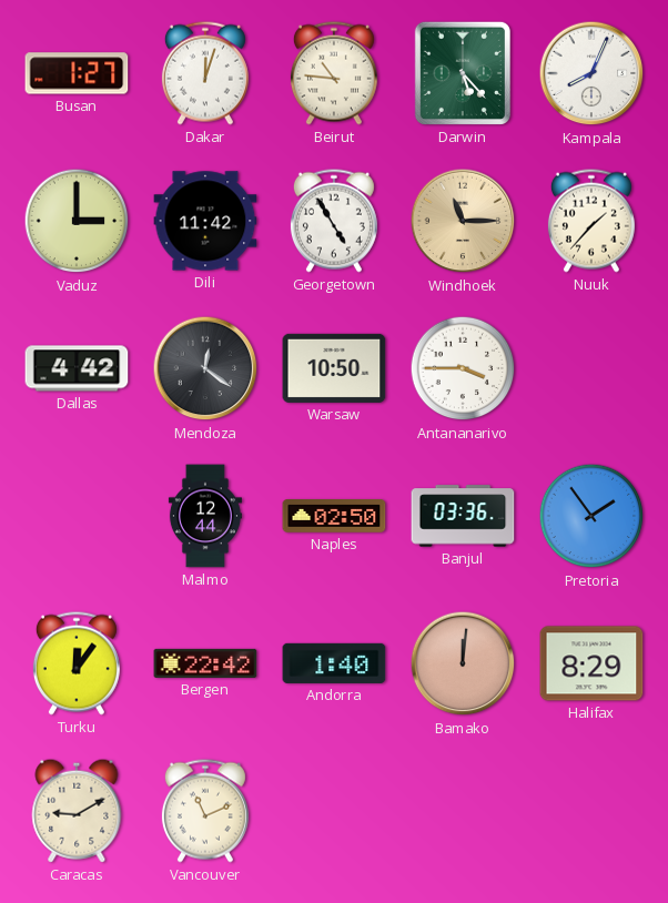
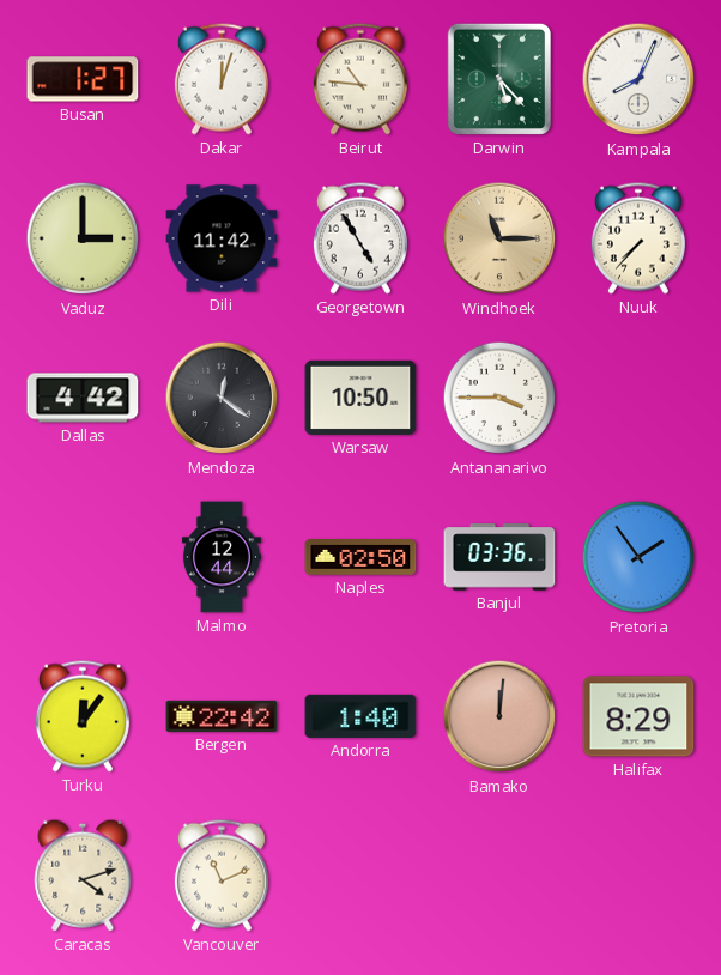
Nuuk: 1:37 -> 7:37 (638, 238)
Caracas: 9:10 -> 4:12 (83, 876)
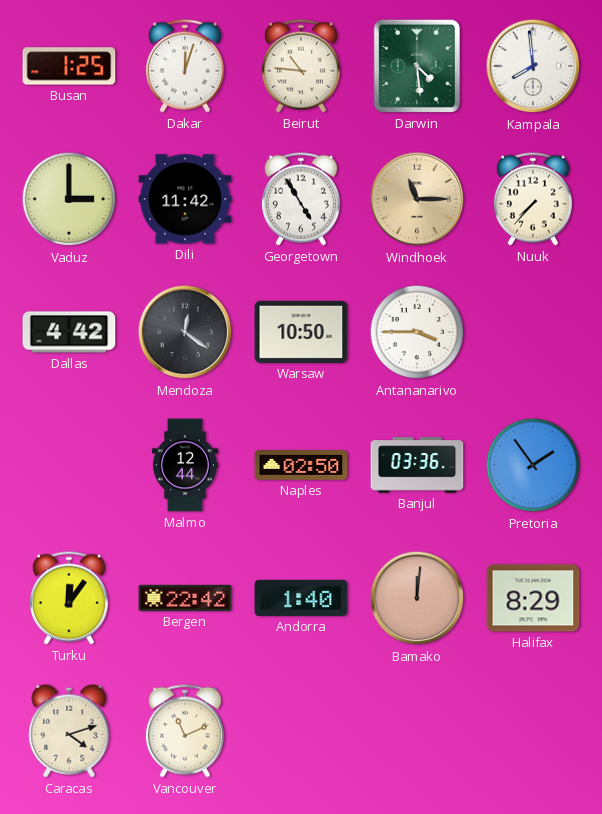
Busan: 1:27 -> 1:25 (69, 66)
Darwin: 5:23 -> 4:29 (417, 66)
Kampala: 8:04 -> 7:59 (533, 66)
